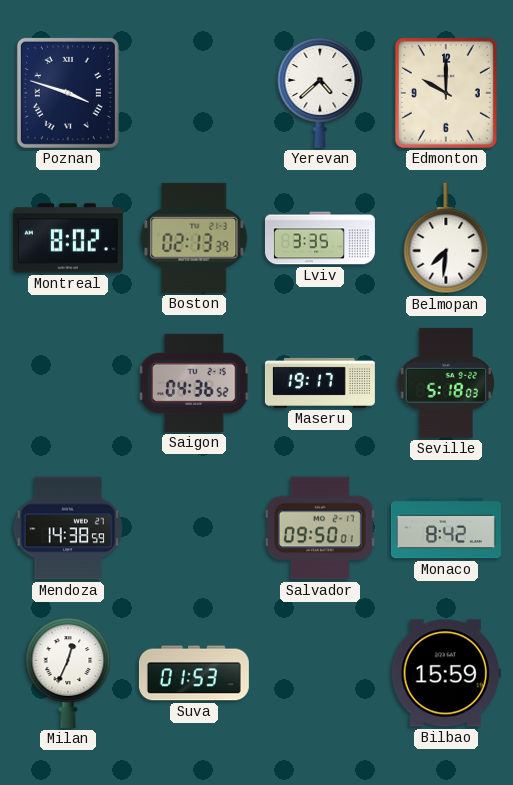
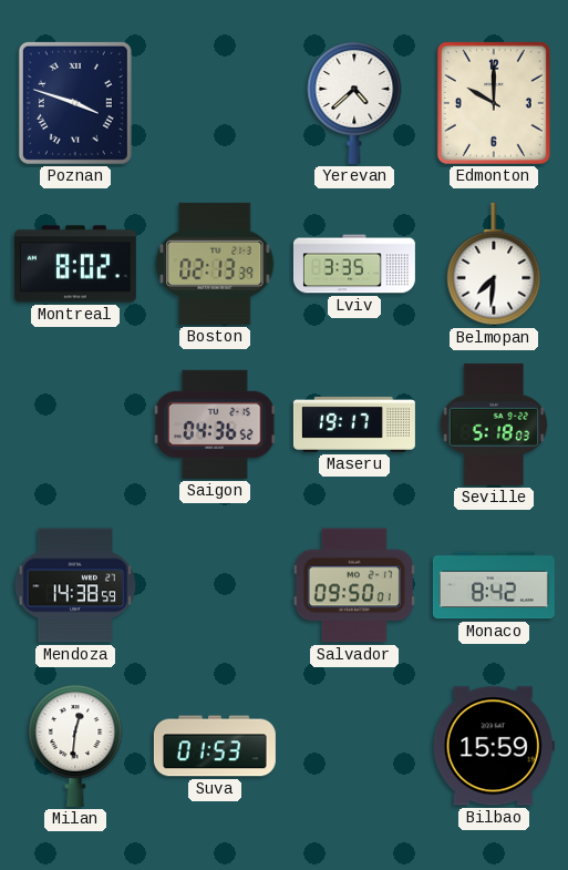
Milan: 12:34 -> 12:31 (75, 746)
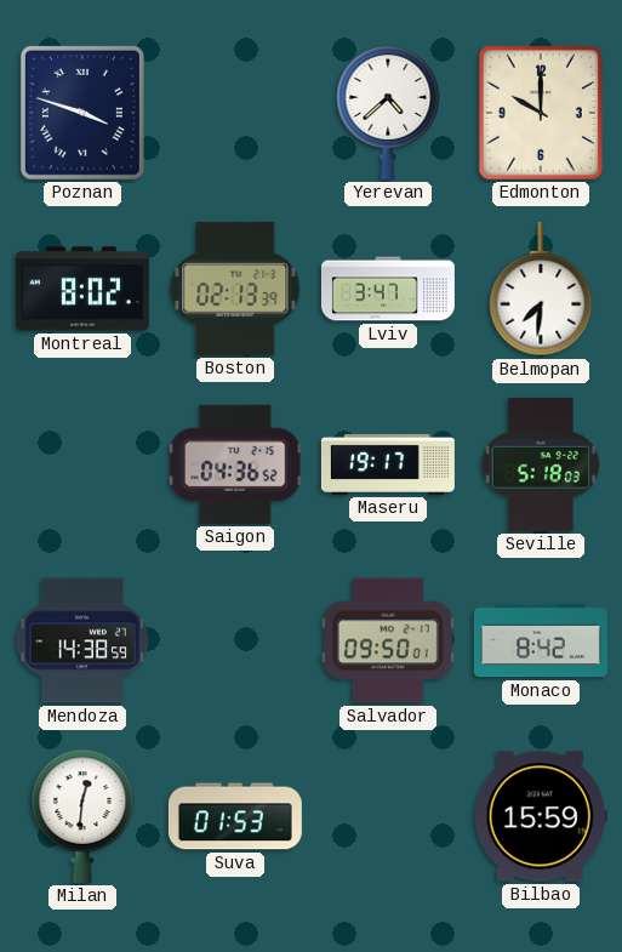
Lviv: 3:35 -> 3:47 (388, 289)
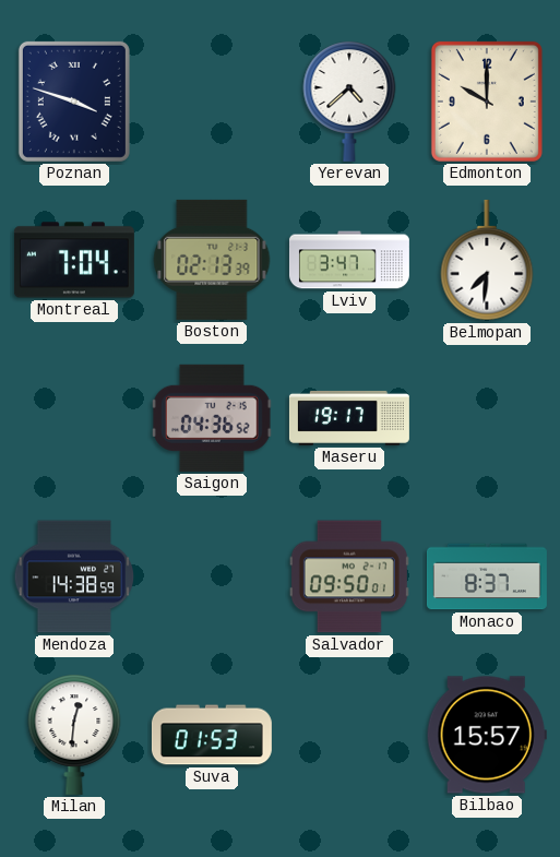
Montreal: 8:02 -> 7:04 (74, 260)
Seville: 5:18 -> none (541, 464)
Monaco: 8:42 -> 8:37 (487, 576)
Bilbao: 15:59 -> 15:57 (487, 735)
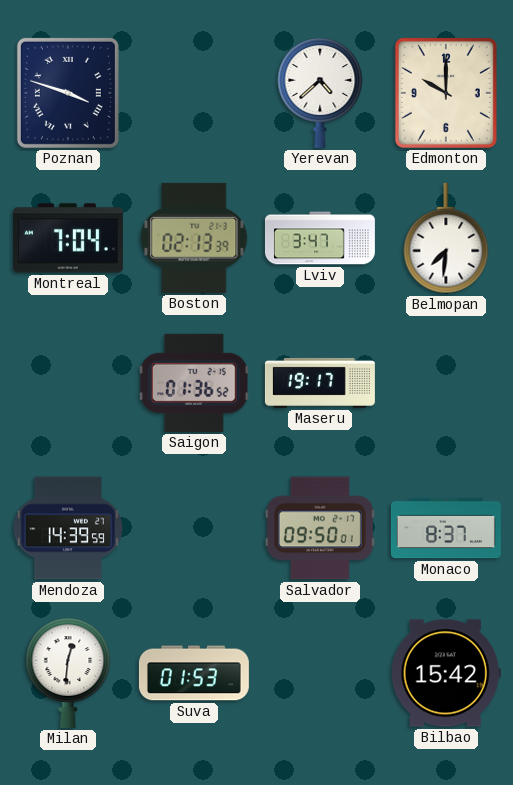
Saigon: 04:36 -> 01:36 (194, 383)
Mendoza: 14:38 -> 14:39 (68, 528)
Bilbao: 15:57 -> 15:42 (446, 673)
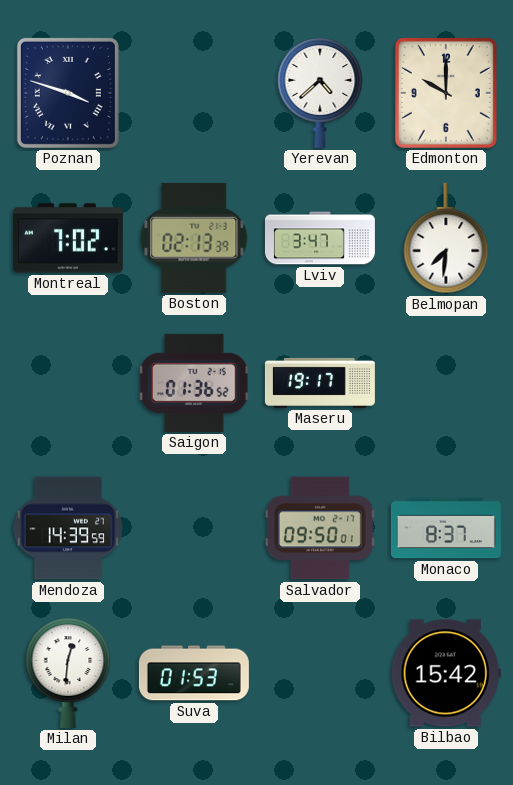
Montreal: 7:04 -> 7:02 (68, 238)
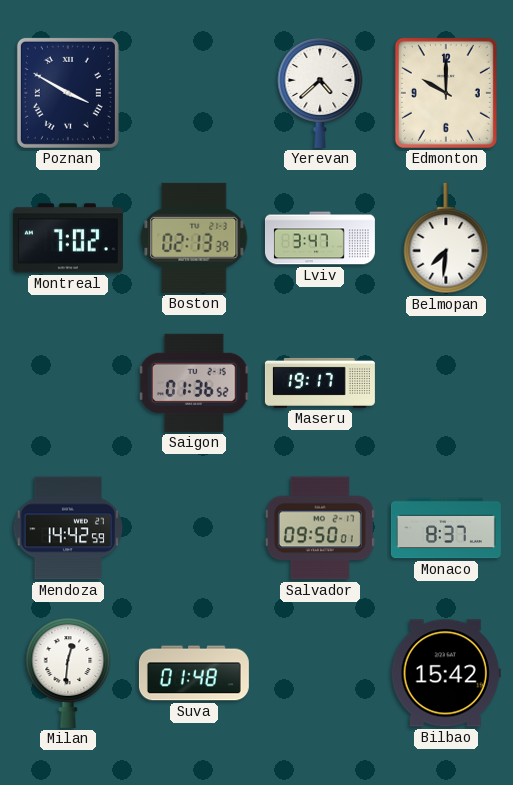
Poznan: 3:48 -> 3:50 (68, 93)
Mendoza: 14:39 -> 14:42 (68, 528)
Suva: 01:53 -> 01:48 (194, 673)
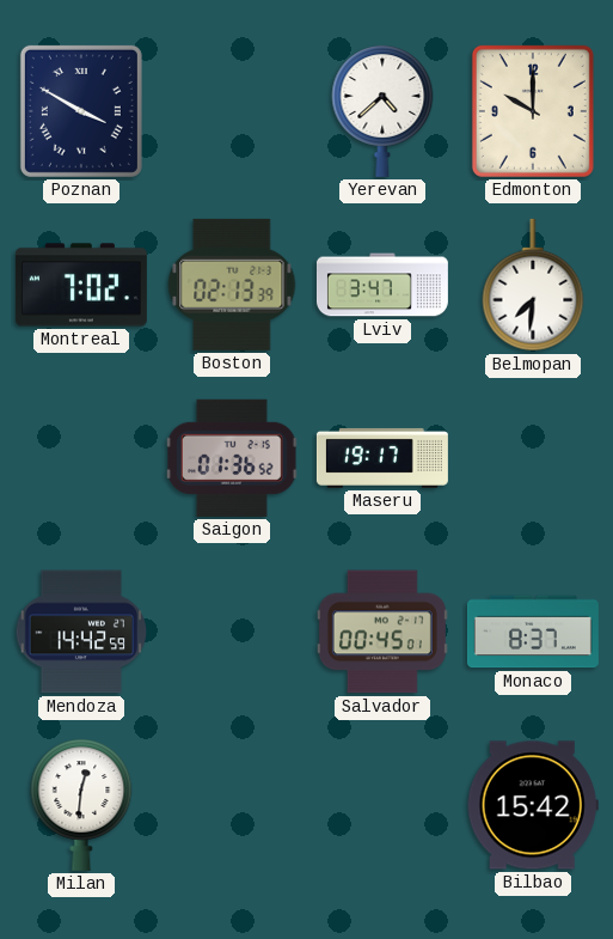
Salvador: 09:50 -> 00:45 (382, 632)
Suva: 01:48 -> none (194, 673)
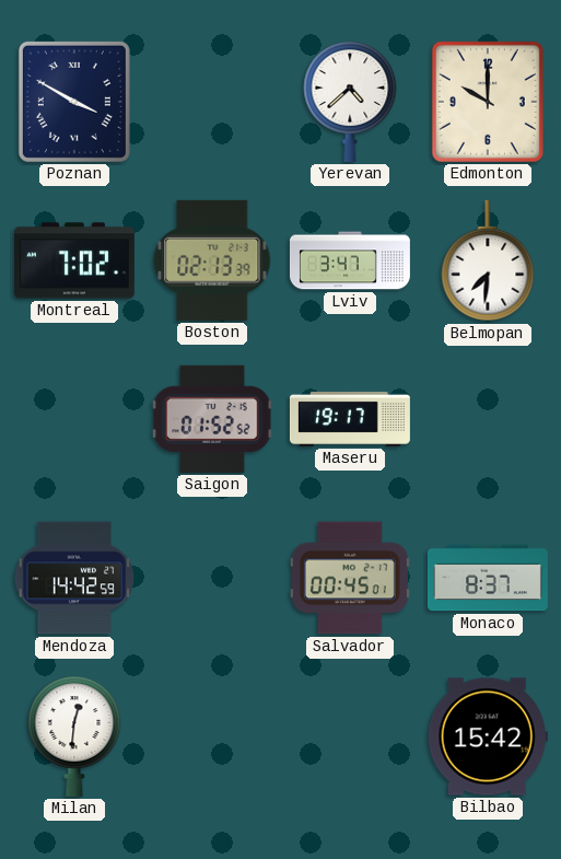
Saigon: 01:36 -> 01:52 (212, 419)
